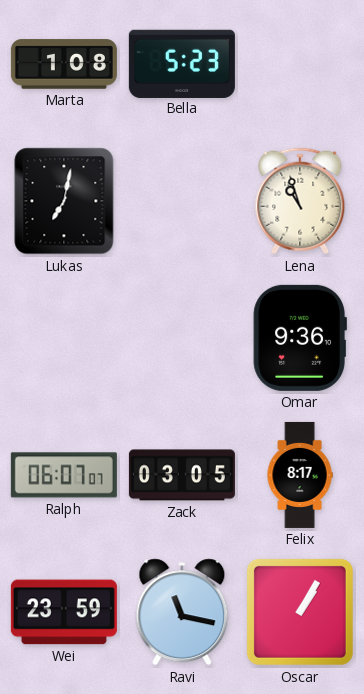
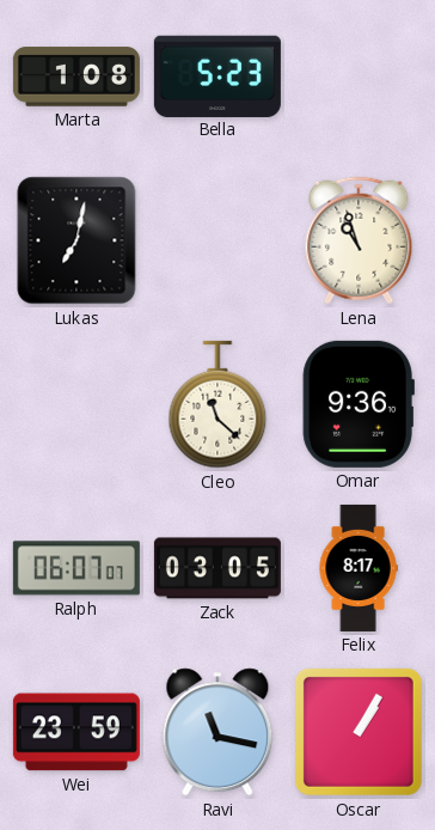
Cleo: none -> 11:22 (217, 404)
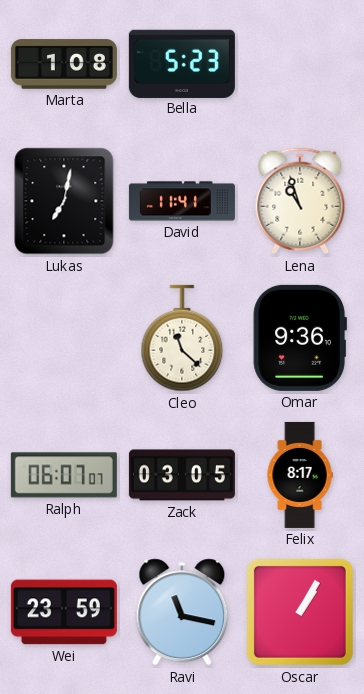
David: none -> 11:41 (182, 201)
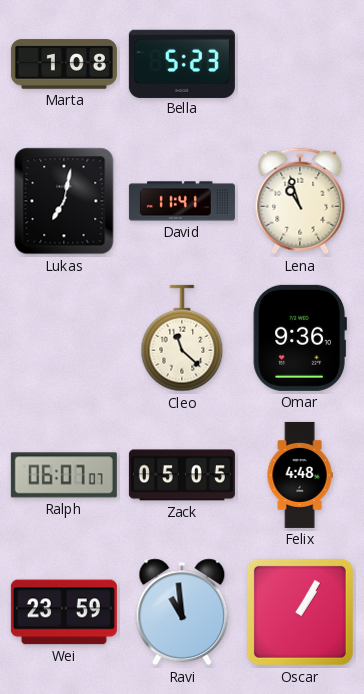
Zack: 03:05 -> 05:05 (182, 475)
Felix: 8:17 -> 4:48 (300, 475)
Ravi: 11:17 -> 10:59 (182, 612)
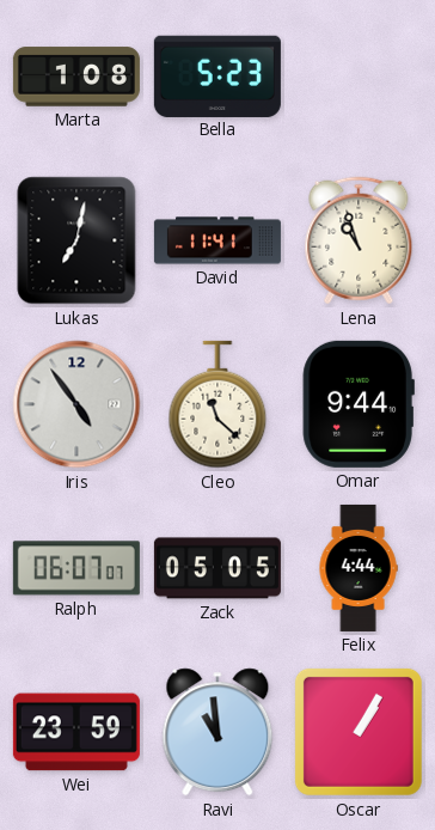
Iris: none -> 4:54 (76, 404)
Omar: 9:36 -> 9:44 (359, 404)
Felix: 4:48 -> 4:44 (359, 568)
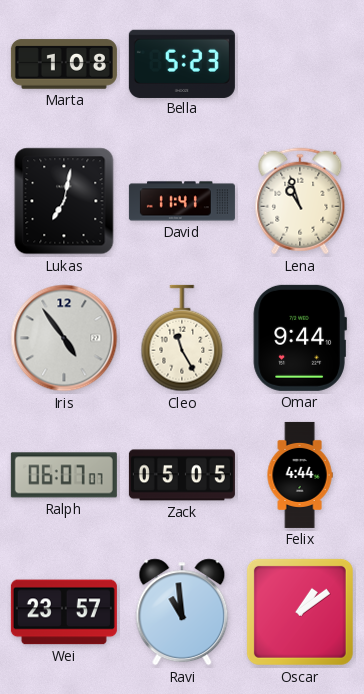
Cleo: 11:22 -> 11:25 (182, 338)
Wei: 23:59 -> 23:57 (64, 612)
Oscar: 1:05 -> 1:09 (300, 612)
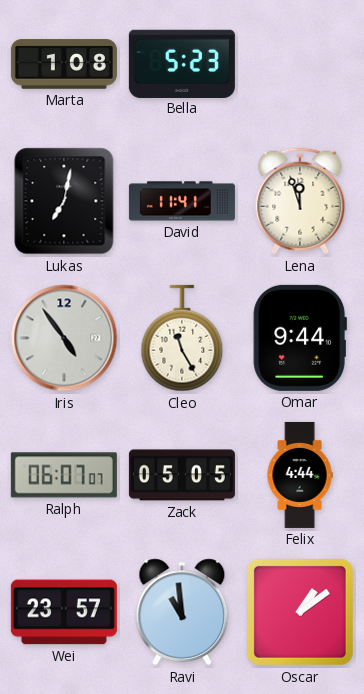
Lena: 10:57 -> 11:57 (300, 201)
